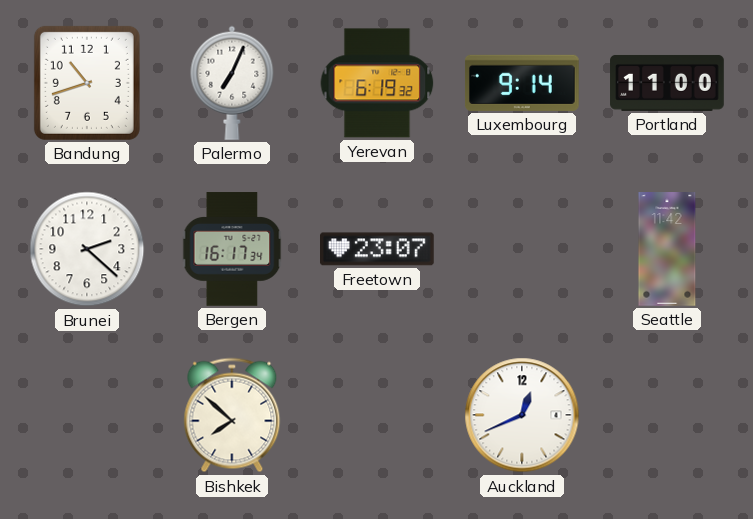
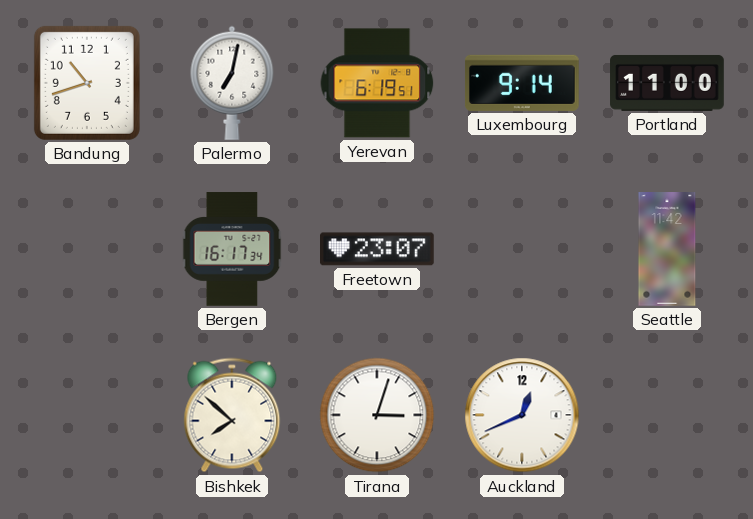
Palermo: 7:04 -> 7:02 (232, 83)
Yerevan: 6:19:32 -> 6:19:51 (377, 83)
Brunei: 2:22 -> none (87, 249)
Tirana: none -> 3:03 (377, 415)
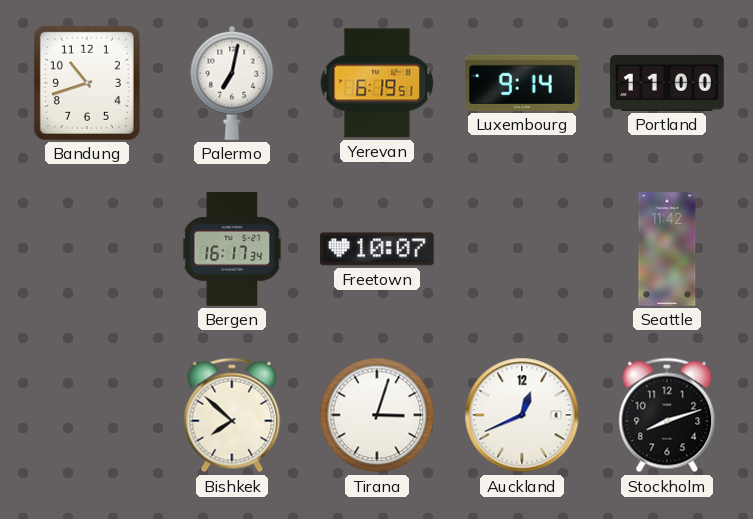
Freetown: 23:07 -> 10:07 (378, 249)
Stockholm: none -> 8:12 (667, 415)
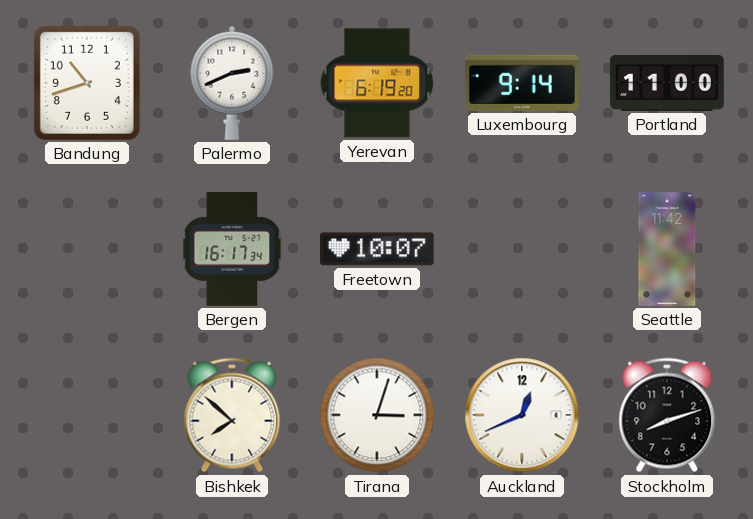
Palermo: 7:02 -> 2:41 (232, 83)
Yerevan: 6:19:51 -> 6:19:20 (377, 83)
